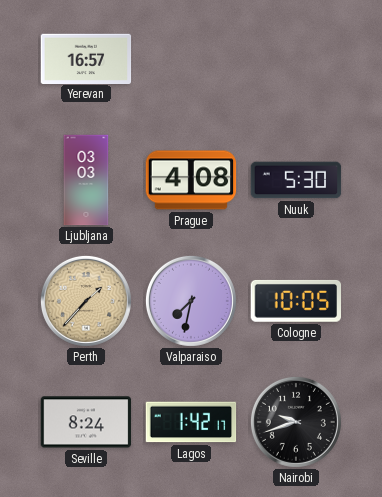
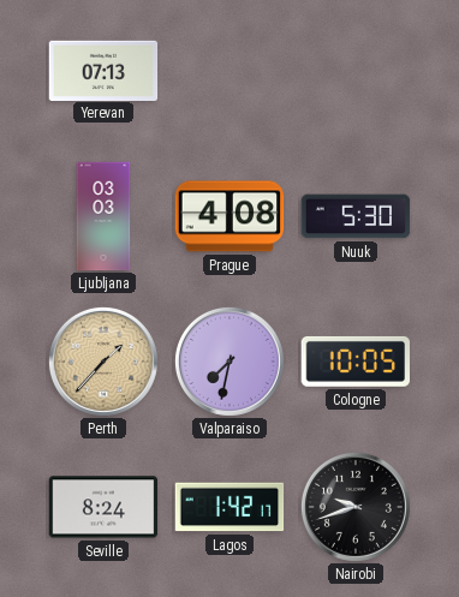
Yerevan: 16:57 -> 07:13 (103, 70)
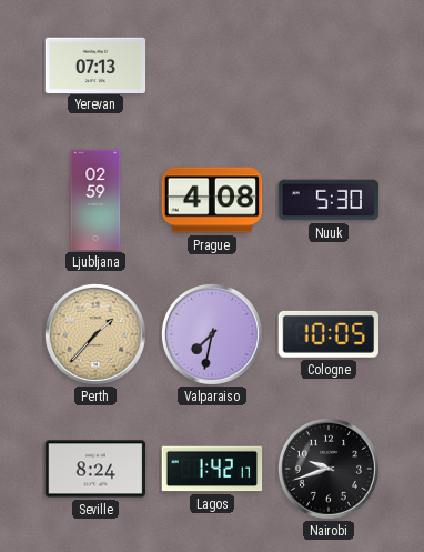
Ljubljana: 03:03 -> 02:59 (95, 200)
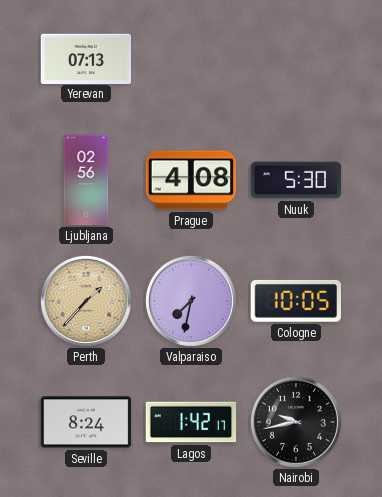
Ljubljana: 02:59 -> 02:56 (86, 180)
Nairobi: 9:42 -> 9:43 (296, 422)
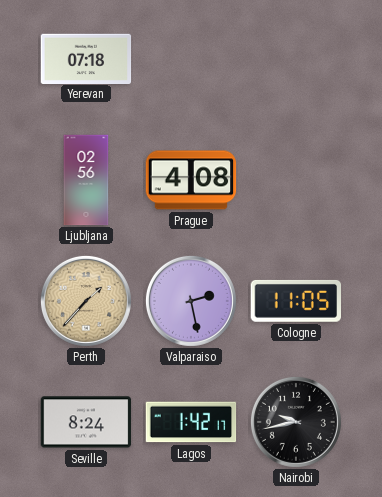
Yerevan: 07:13 -> 07:18 (86, 58)
Nuuk: 5:30 -> none (296, 180)
Valparaiso: 7:32 -> 2:28 (191, 301)
Cologne: 10:05 -> 11:05 (295, 301)
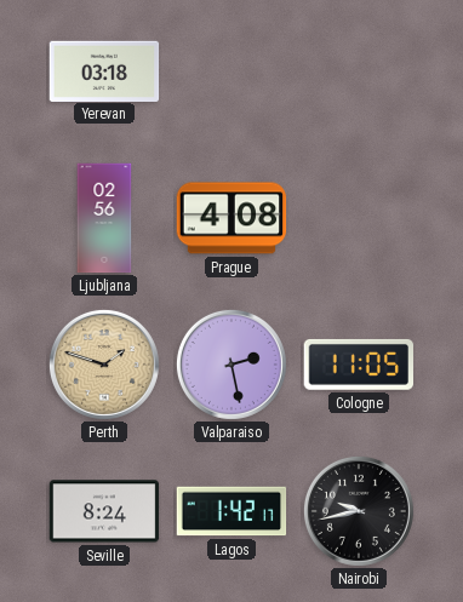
Yerevan: 07:18 -> 03:18 (104, 70)
Perth: 1:37 -> 1:48 (104, 365)
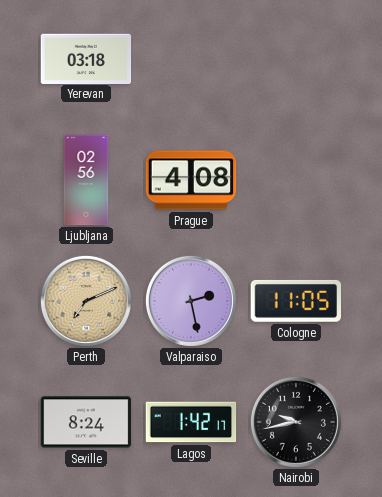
Perth: 1:48 -> 7:11 (86, 301)
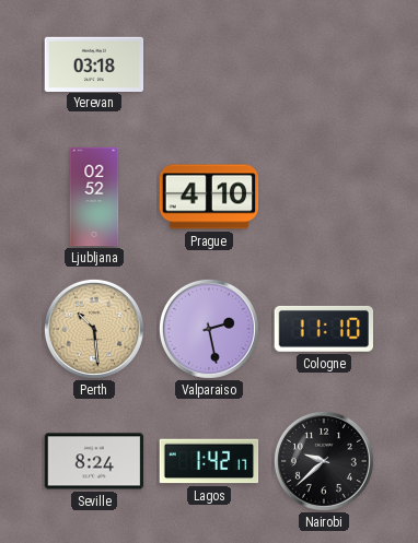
Ljubljana: 02:56 -> 02:52 (94, 197)
Prague: 4:08 -> 4:10 (209, 197)
Perth: 7:11 -> 10:29 (94, 329)
Cologne: 11:05 -> 11:10 (323, 329)
Nairobi: 9:43 -> 9:38 (324, 461)
